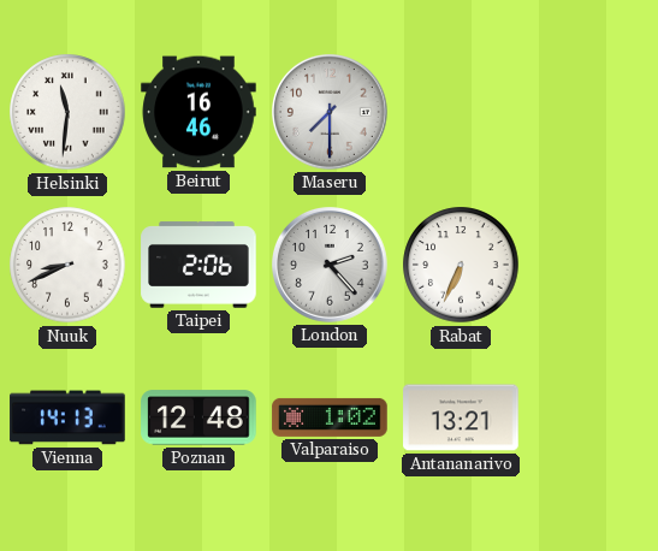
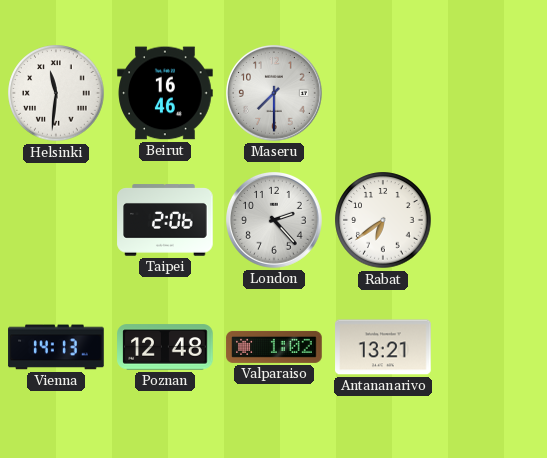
Nuuk: 8:41 -> none (67, 265)
Rabat: 6:34 -> 6:39 (383, 220)
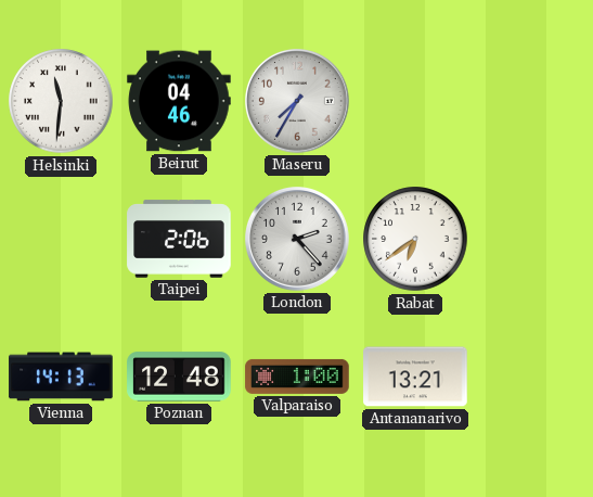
Beirut: 16:46 -> 04:46 (179, 101)
Maseru: 7:30 -> 7:35 (298, 102)
Valparaiso: 1:02 -> 1:00 (297, 377)
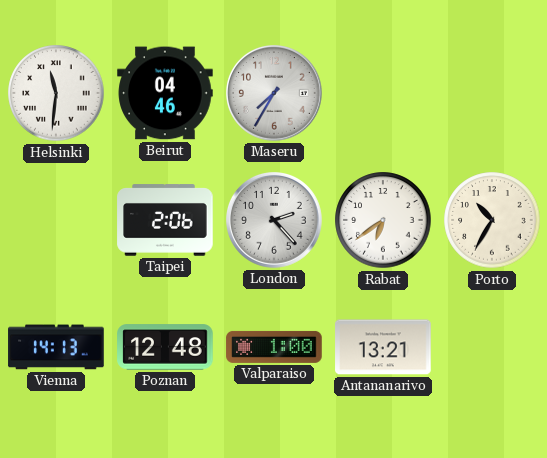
Porto: none -> 10:35 (492, 220)
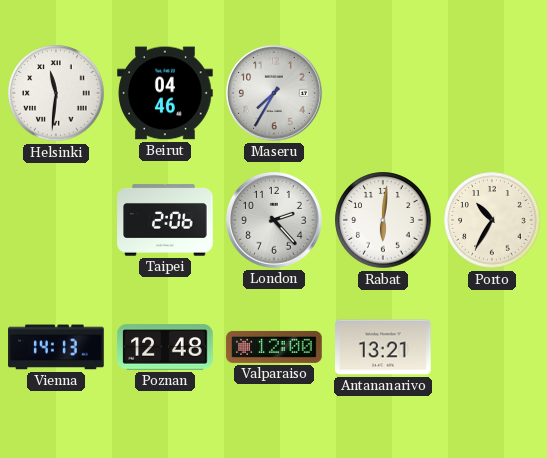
Rabat: 6:39 -> 6:01 (383, 220)
Valparaiso: 1:00 -> 12:00 (274, 347)
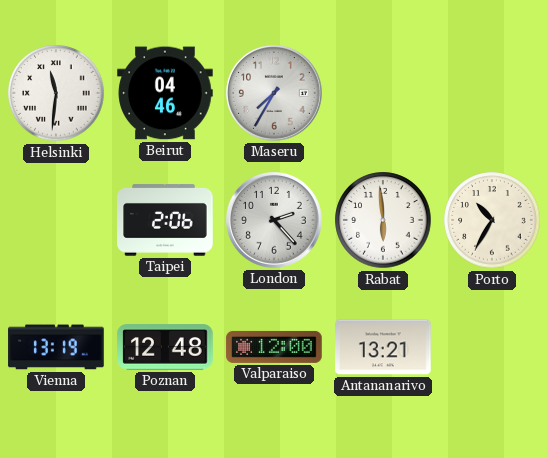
Rabat: 6:01 -> 5:59 (383, 220)
Vienna: 14:13 -> 13:19 (56, 347)
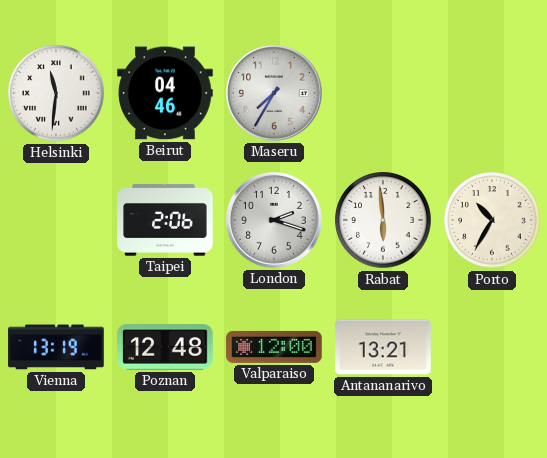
London: 2:23 -> 2:18 (275, 221)
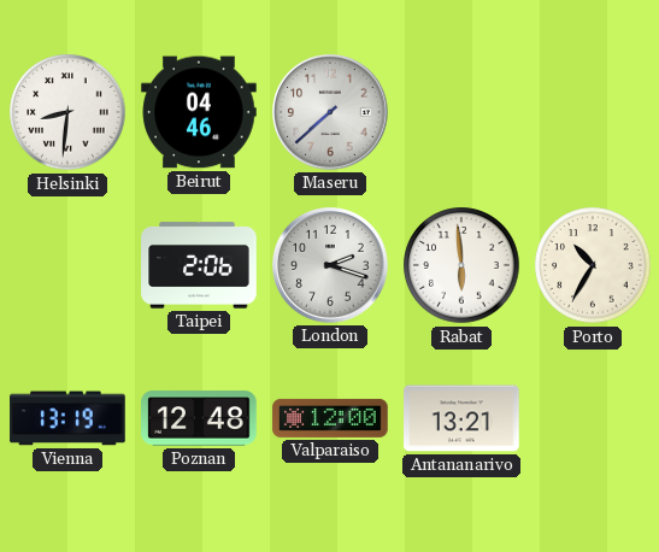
Helsinki: 11:31 -> 8:31 (67, 112)
Maseru: 7:35 -> 7:38 (331, 113)
